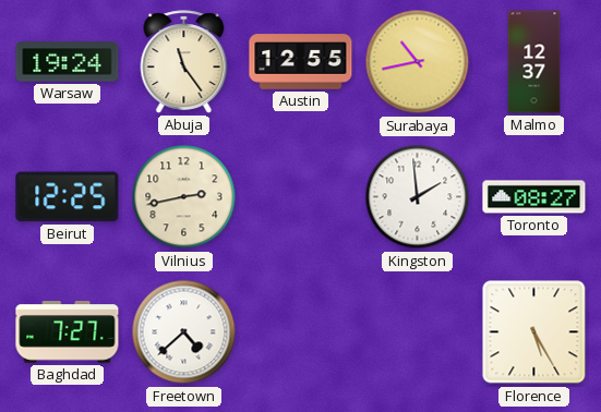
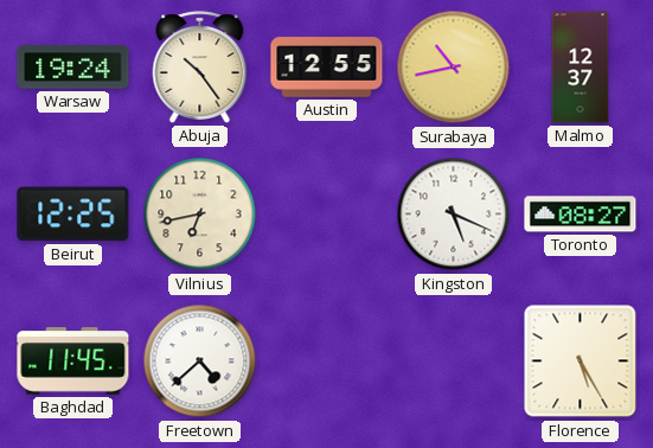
Abuja: 11:24 -> 10:24 (200, 68)
Vilnius: 2:43 -> 6:43 (200, 215)
Kingston: 1:59 -> 5:19 (454, 215)
Baghdad: 7:27 -> 11:45 (73, 361)
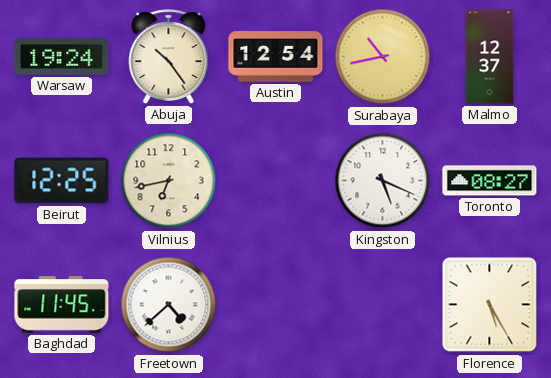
Austin: 12:55 -> 12:54 (276, 57)
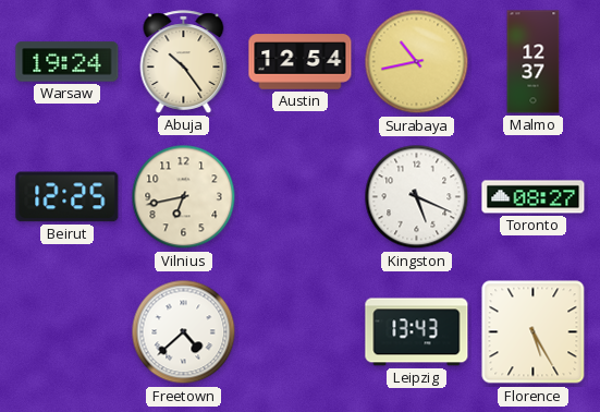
Baghdad: 11:45 -> none (62, 305)
Leipzig: none -> 13:43 (417, 332)
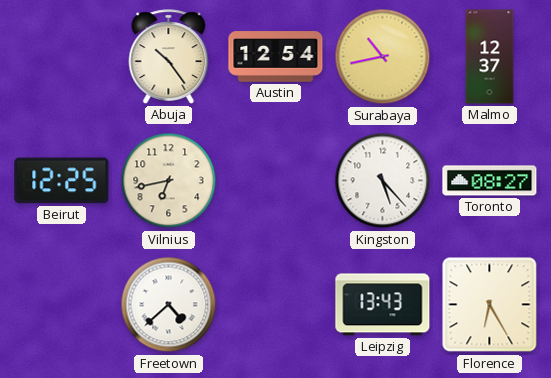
Warsaw: 19:24 -> none (68, 62)
Kingston: 5:19 -> 5:23 (383, 181)
Florence: 5:25 -> 6:25 (490, 305)
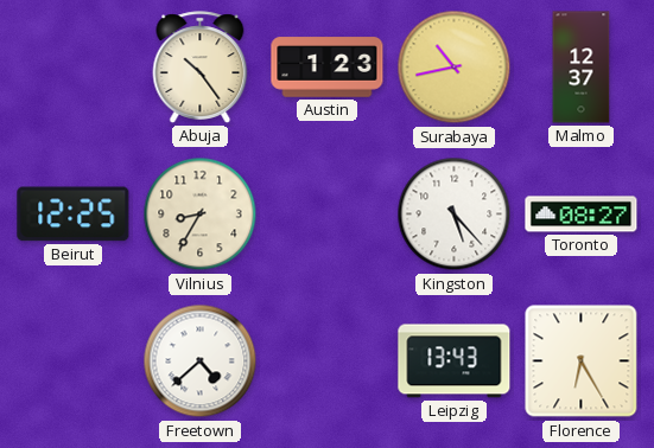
Austin: 12:54 -> 1:23 (328, 68)
Vilnius: 6:43 -> 8:35 (201, 215)
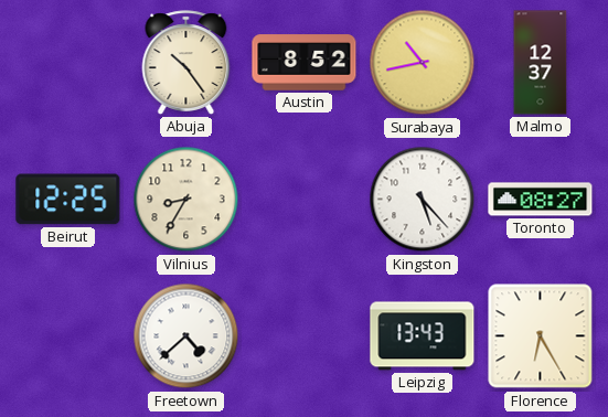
Austin: 1:23 -> 8:52 (305, 63)
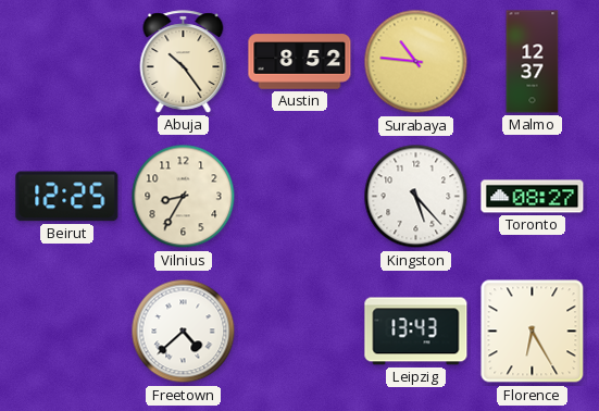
Surabaya: 10:43 -> 10:46 (416, 62)
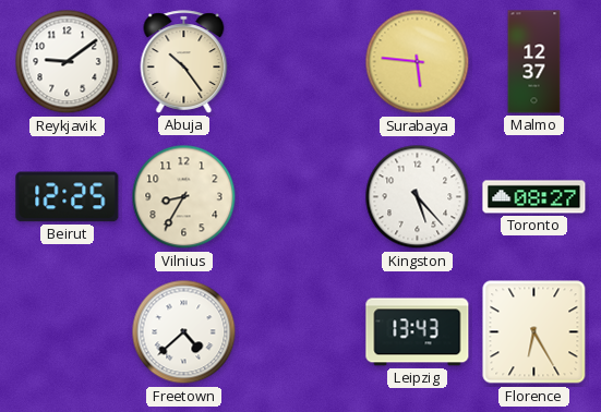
Reykjavik: none -> 9:09 (68, 62)
Austin: 8:52 -> none (300, 62)
Surabaya: 10:46 -> 5:46 (418, 62)
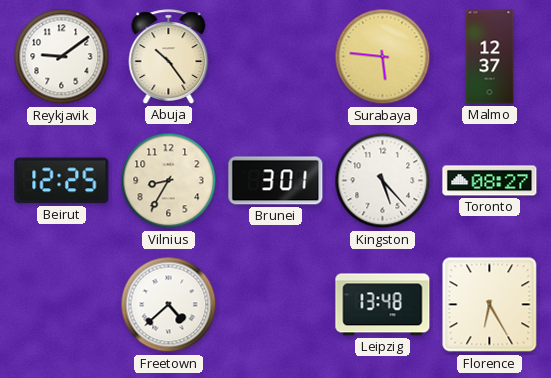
Brunei: none -> 3:01 (276, 181)
Leipzig: 13:43 -> 13:48 (383, 305)
